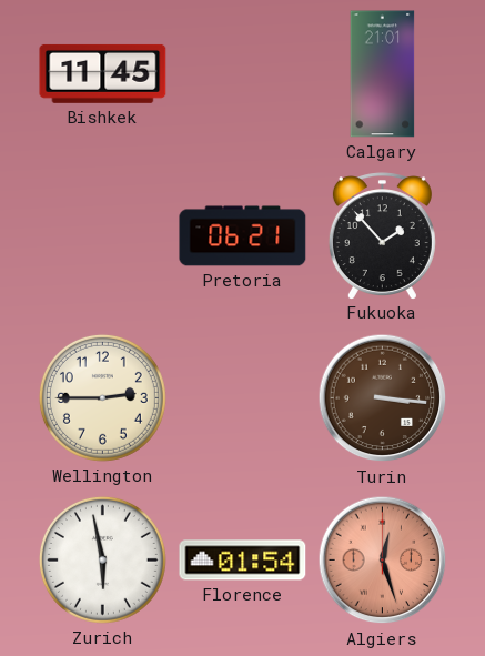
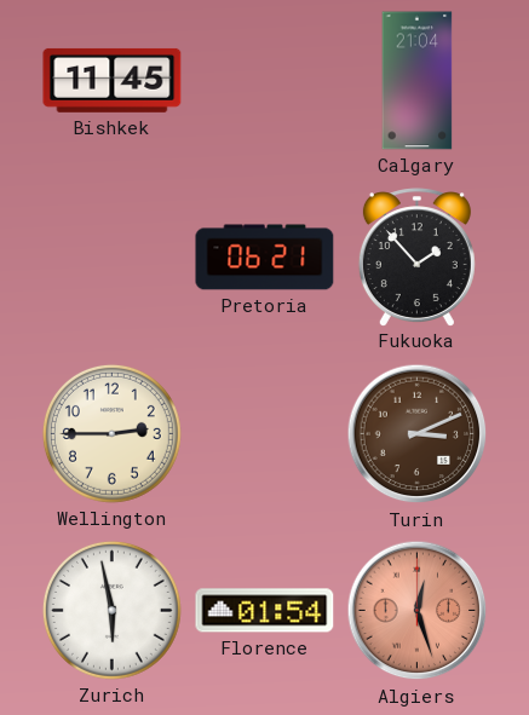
Calgary: 21:01 -> 21:04 (418, 81)
Turin: 3:16 -> 3:11 (418, 434)
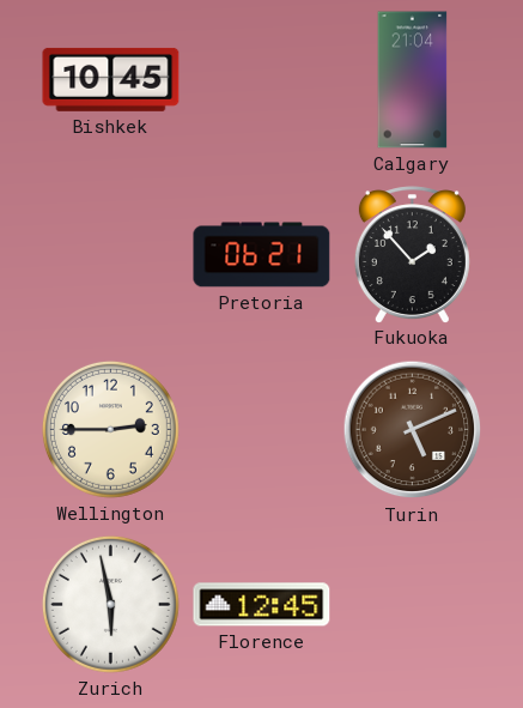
Bishkek: 11:45 -> 10:45 (111, 79)
Turin: 3:11 -> 5:11 (413, 430)
Florence: 01:54 -> 12:45 (262, 605)
Algiers: 12:27 -> none (418, 611)
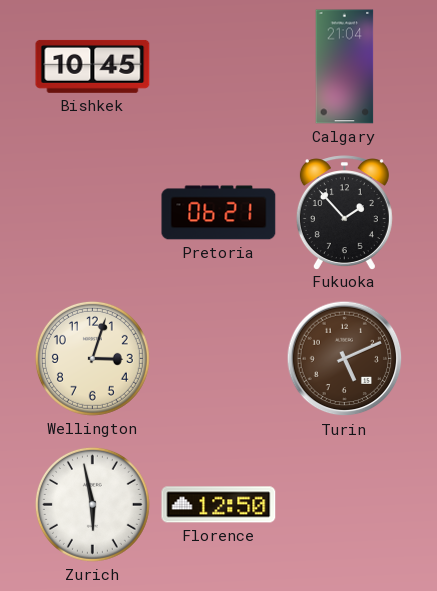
Wellington: 2:45 -> 3:03 (92, 358)
Florence: 12:45 -> 12:50 (219, 505)
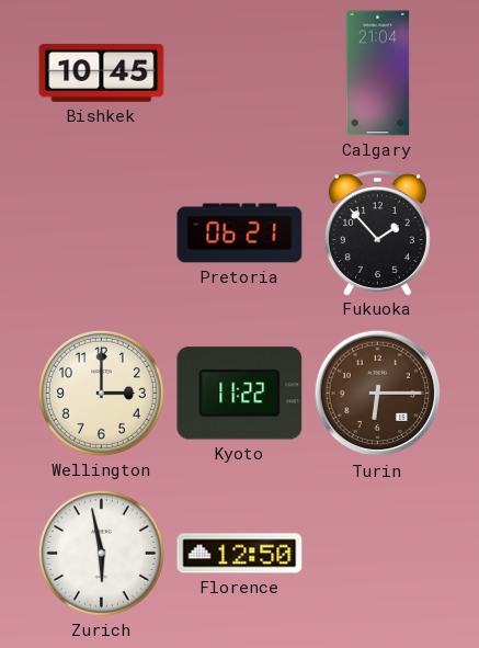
Wellington: 3:03 -> 3:00 (101, 393)
Kyoto: none -> 11:22 (240, 394)
Turin: 5:11 -> 6:15 (378, 394)
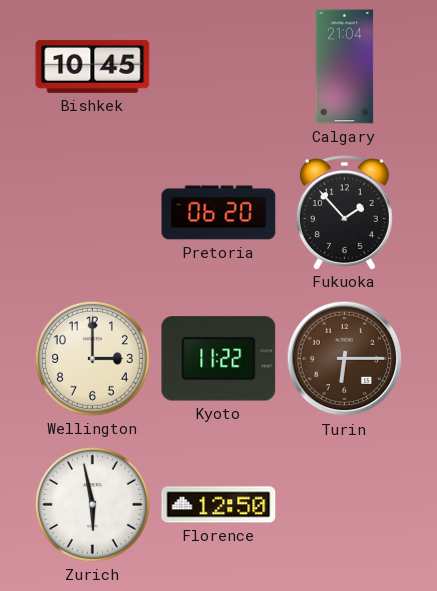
Pretoria: 06:21 -> 06:20 (219, 213)
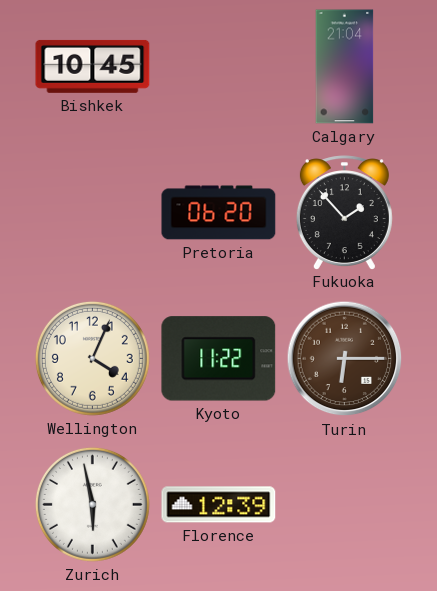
Wellington: 3:00 -> 4:04 (92, 358)
Florence: 12:50 -> 12:39 (219, 505)
